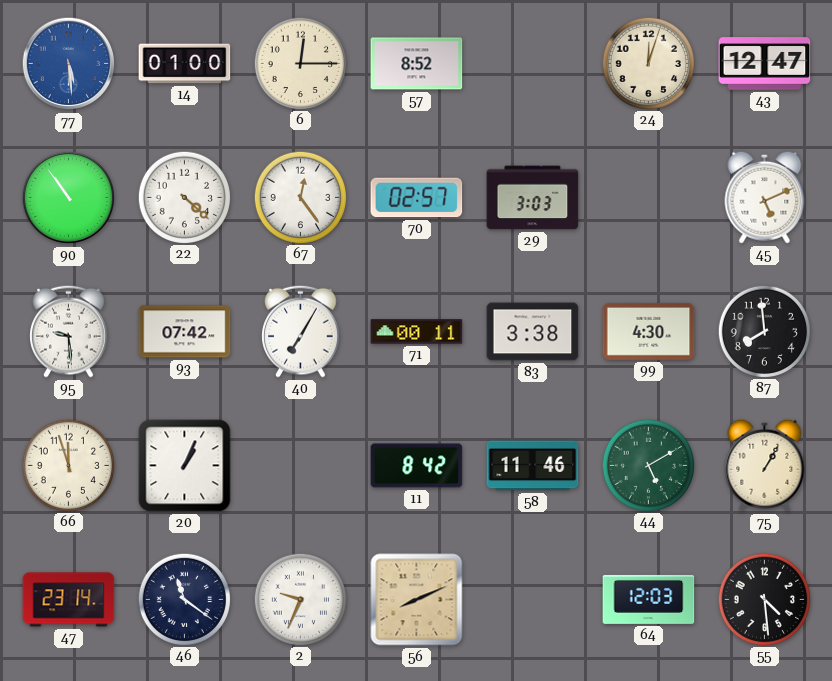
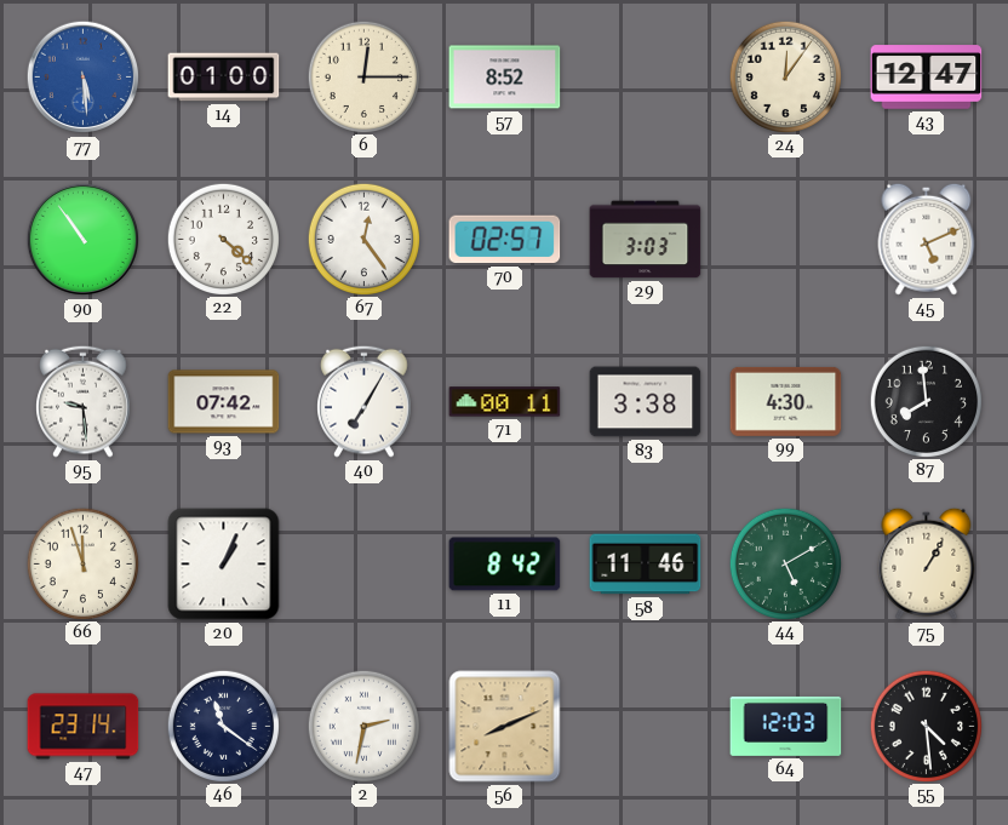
24: 12:03 -> 12:06 (785, 76)
2: 9:34 -> 2:32 (363, 726)
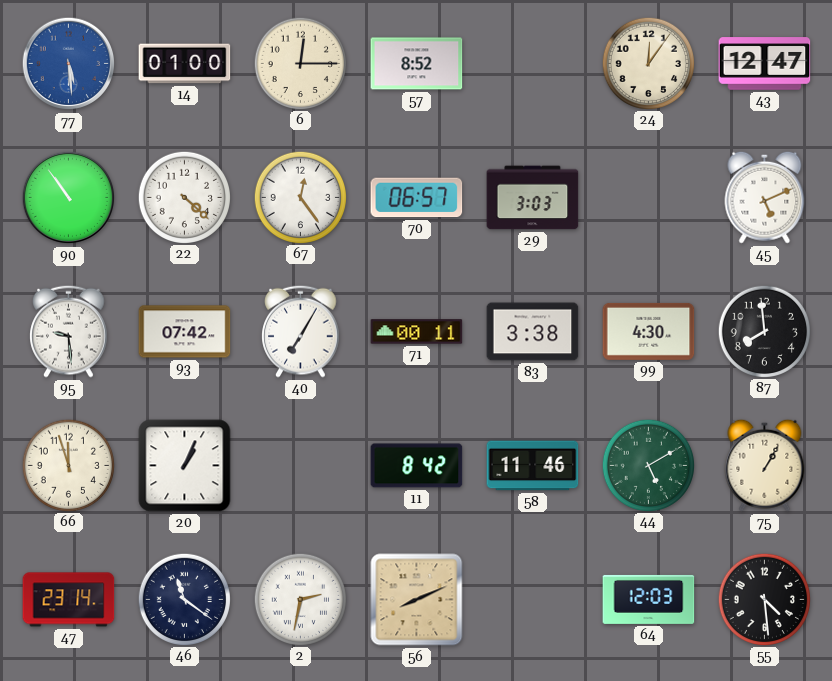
70: 02:57 -> 06:57 (417, 198)
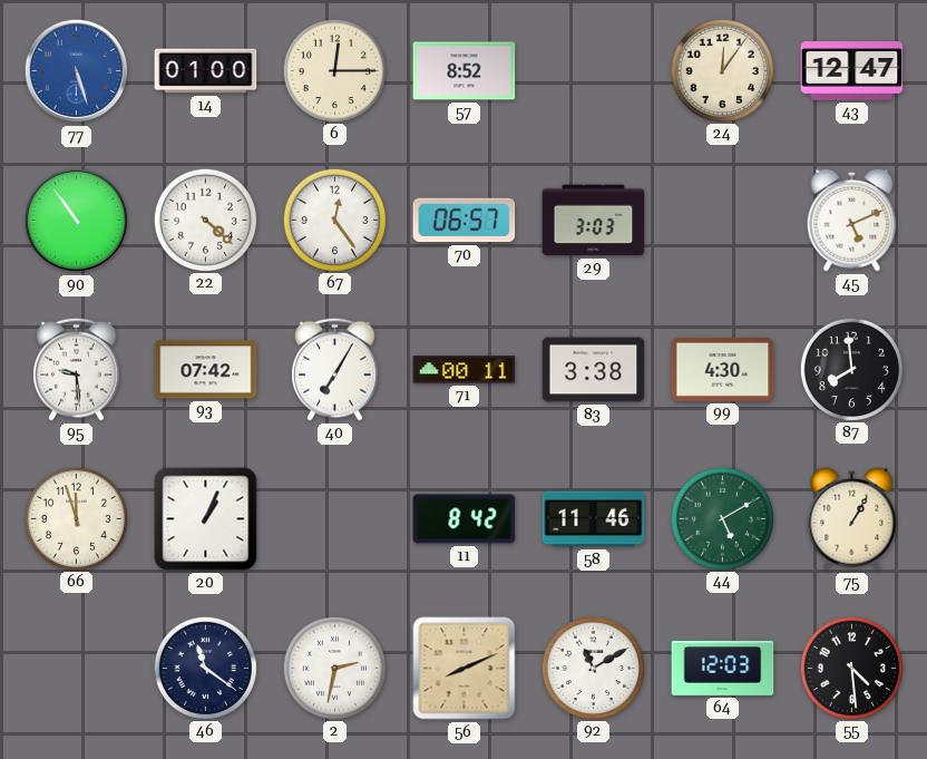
77: 5:29 -> 5:27 (77, 71)
47: 23:14 -> none (69, 600)
92: none -> 11:10 (593, 668)
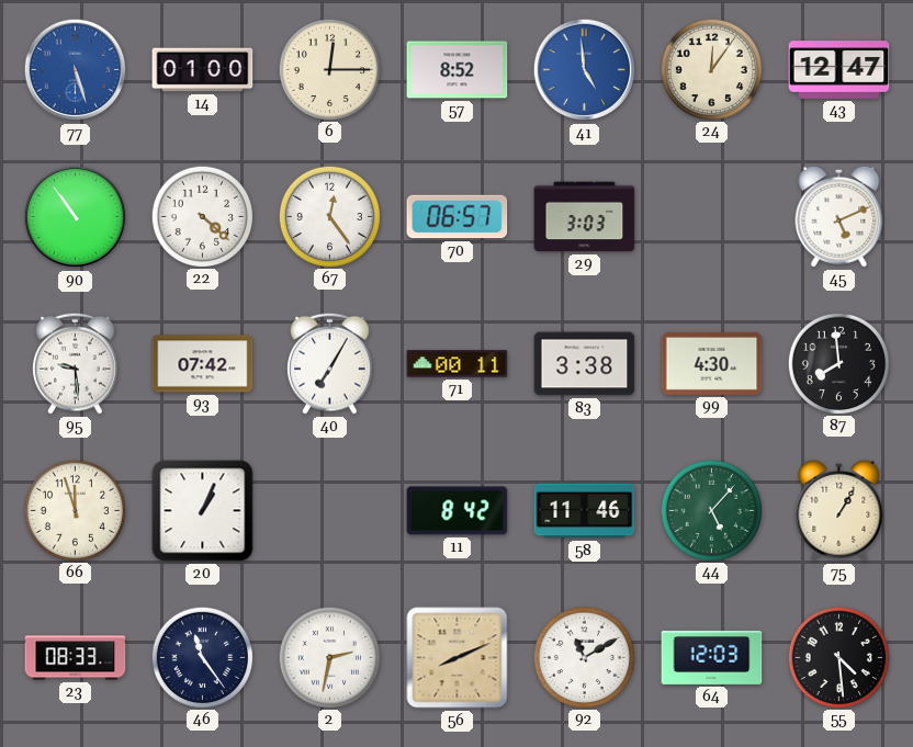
41: none -> 4:59 (585, 70)
44: 5:10 -> 5:07 (711, 510)
23: none -> 08:33 (76, 658)
46: 11:21 -> 11:24 (202, 657)
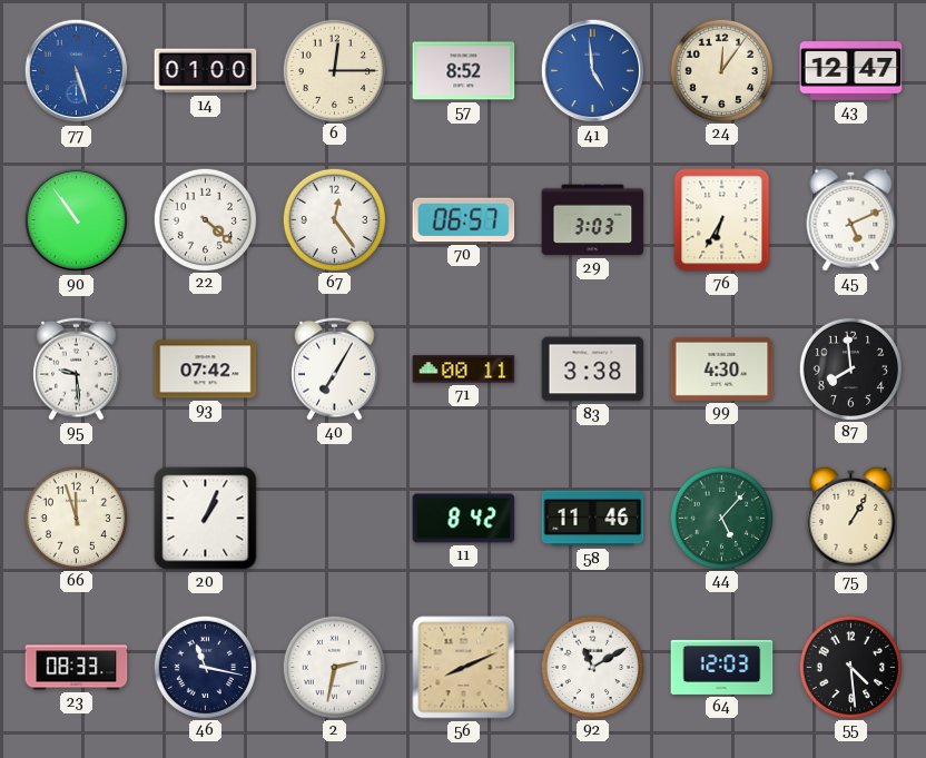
76: none -> 6:35 (722, 220)
46: 11:24 -> 11:17 (205, 667)
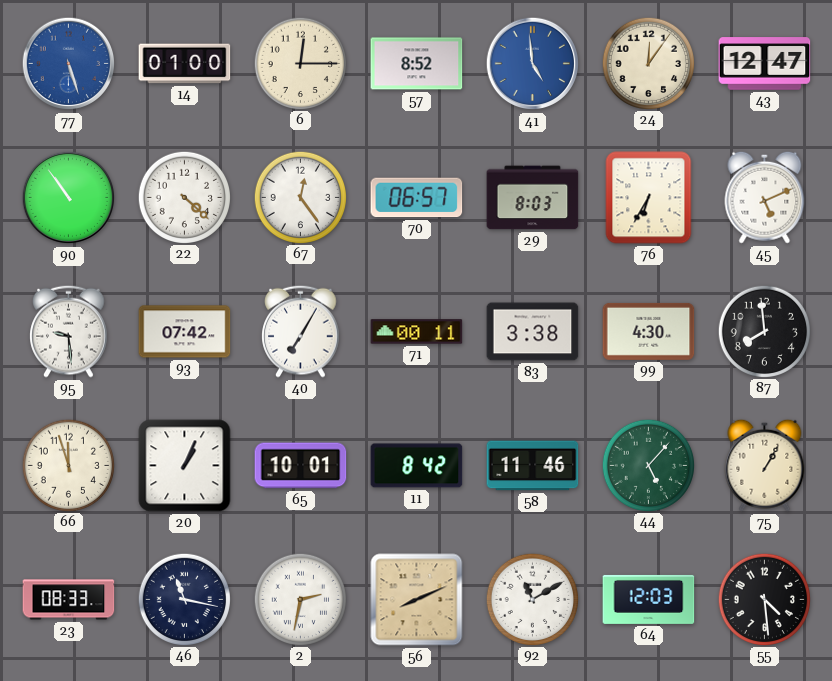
29: 3:03 -> 8:03 (533, 198)
65: none -> 10:01 (301, 466)
